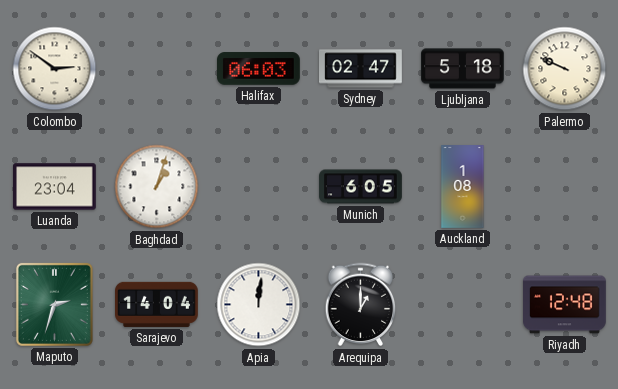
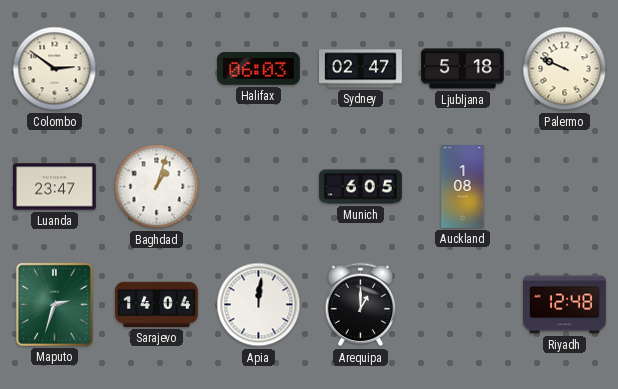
Luanda: 23:04 -> 23:47 (55, 187)
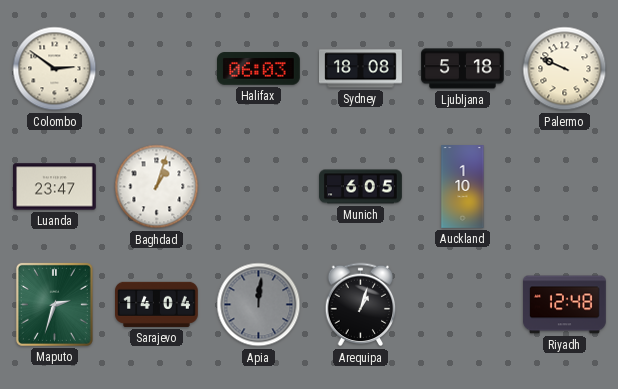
Sydney: 02:47 -> 18:08 (361, 69)
Auckland: 1:08 -> 1:10 (463, 187)
Apia dial: white -> grey (259, 305)
Arequipa: 1:00 -> 1:03 (361, 305)
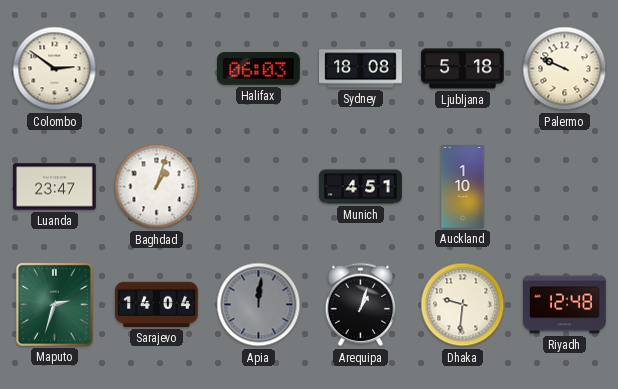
Munich: 6:05 -> 4:51 (361, 187)
Dhaka: none -> 9:31 (463, 305)
